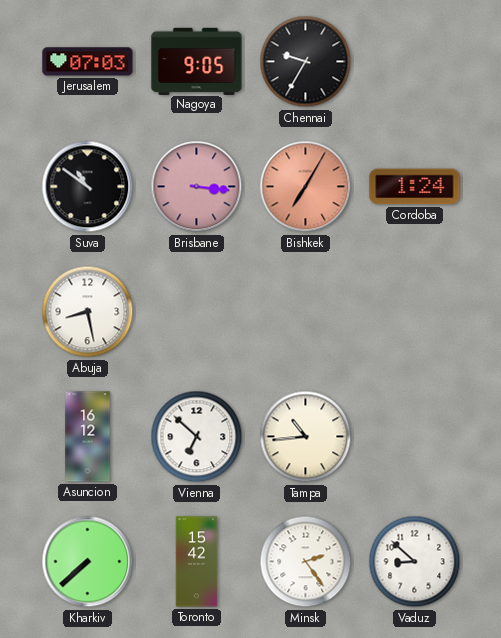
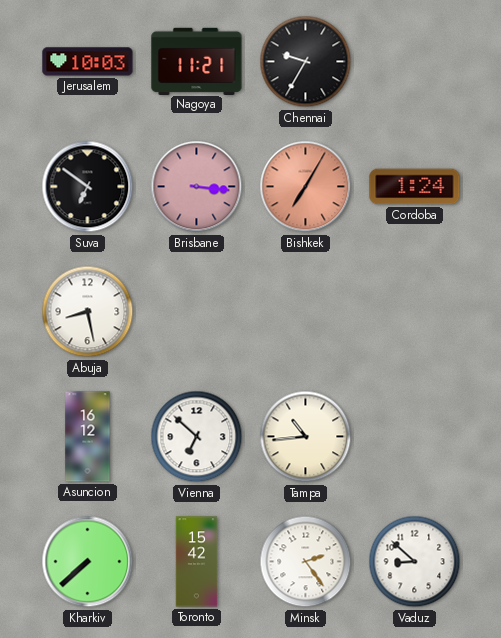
Jerusalem: 07:03 -> 10:03 (88, 62)
Nagoya: 9:05 -> 11:21 (197, 61)
Suva: 10:51 -> 6:51 (88, 187)
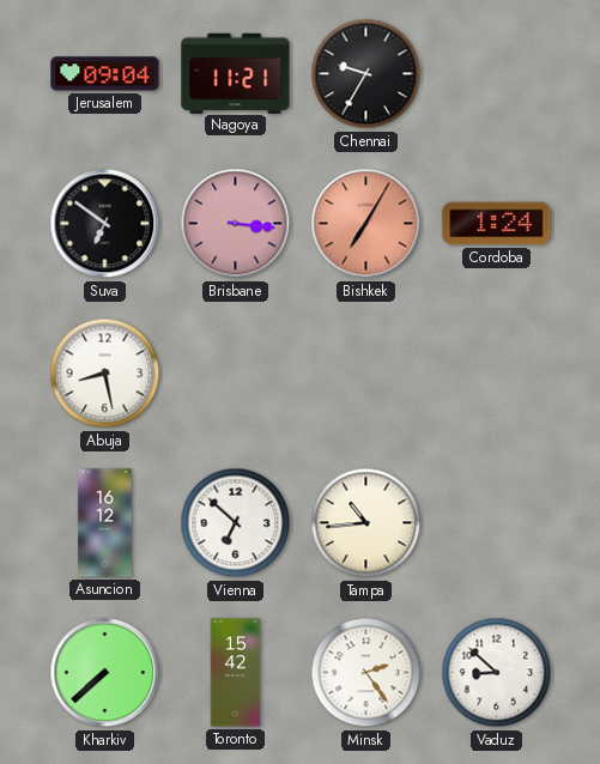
Jerusalem: 10:03 -> 09:04 (105, 74)
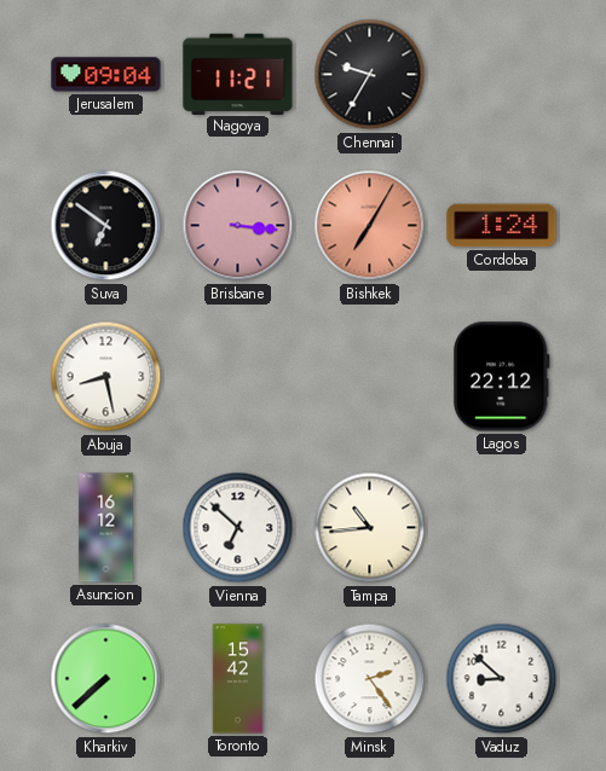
Lagos: none -> 22:12 (502, 377)
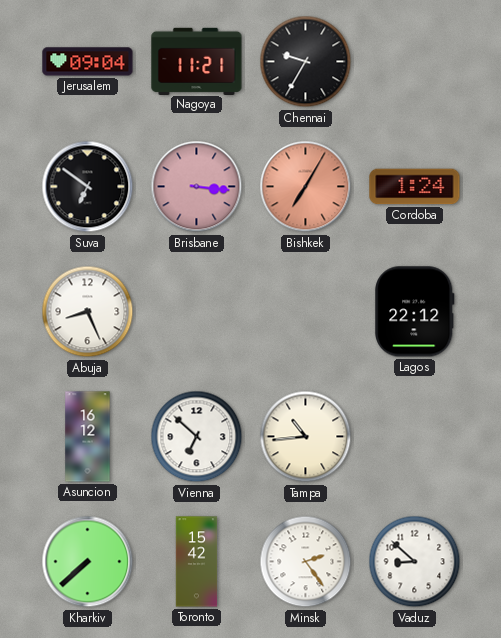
Abuja: 8:28 -> 8:26 (88, 312)
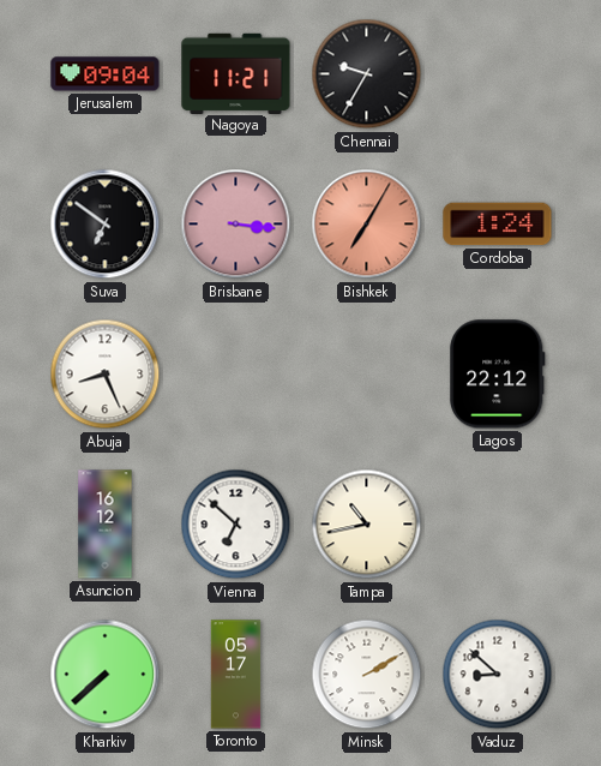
Tampa: 10:44 -> 10:43 (367, 525)
Toronto: 15:42 -> 05:17 (236, 675)
Minsk: 2:24 -> 2:10 (367, 675)
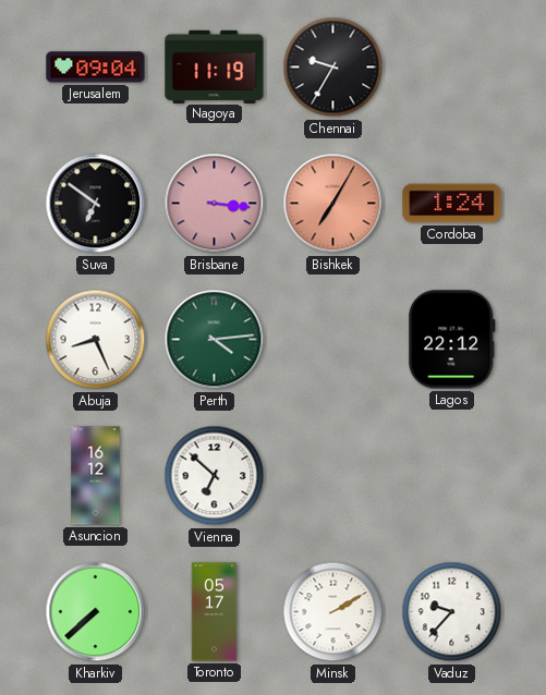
Nagoya: 11:21 -> 11:19 (215, 66)
Perth: none -> 4:14 (215, 340)
Tampa: 10:43 -> none (367, 525)
Vaduz: 8:52 -> 9:37 (452, 612)
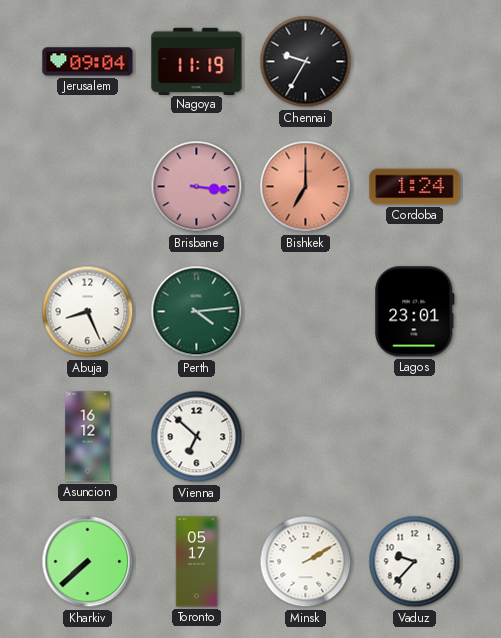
Suva: 6:51 -> none (96, 204)
Bishkek: 7:05 -> 7:00 (306, 187)
Lagos: 22:12 -> 23:01 (415, 312)
